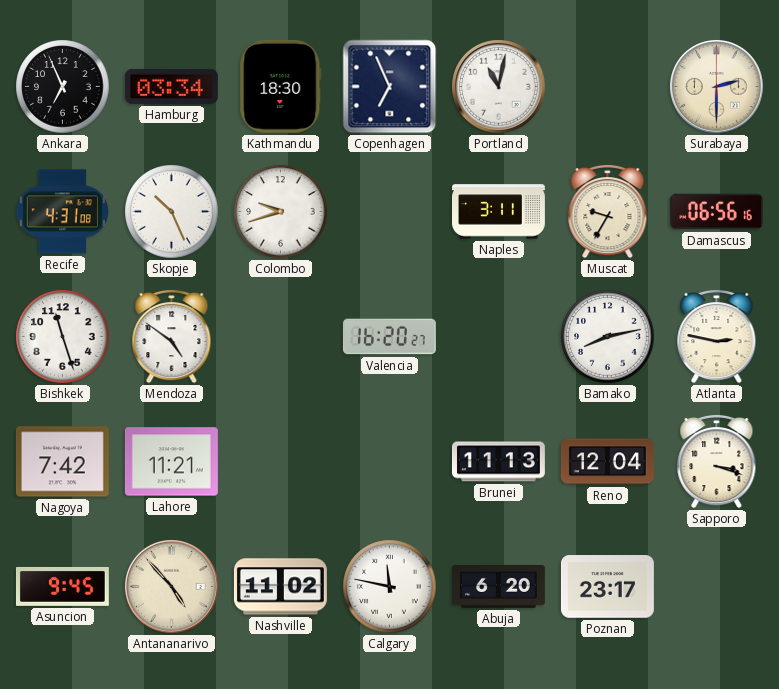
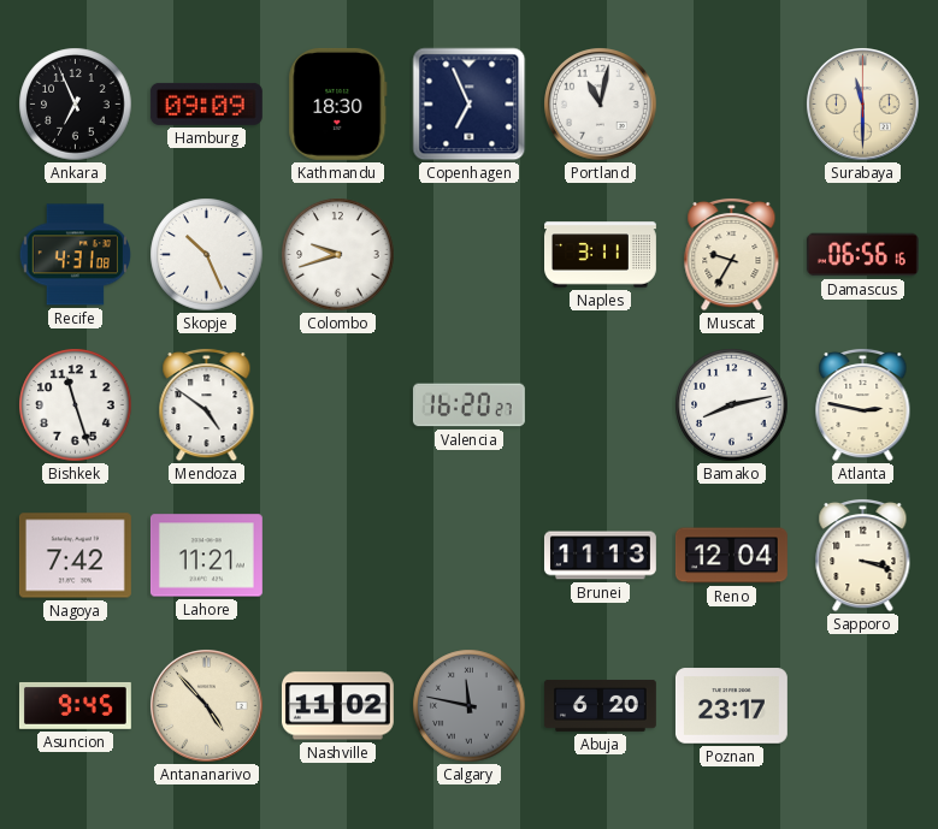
Hamburg: 03:34 -> 09:09 (206, 103)
Surabaya: 2:30 -> 11:30 (863, 105)
Calgary dial: white -> grey (470, 706)
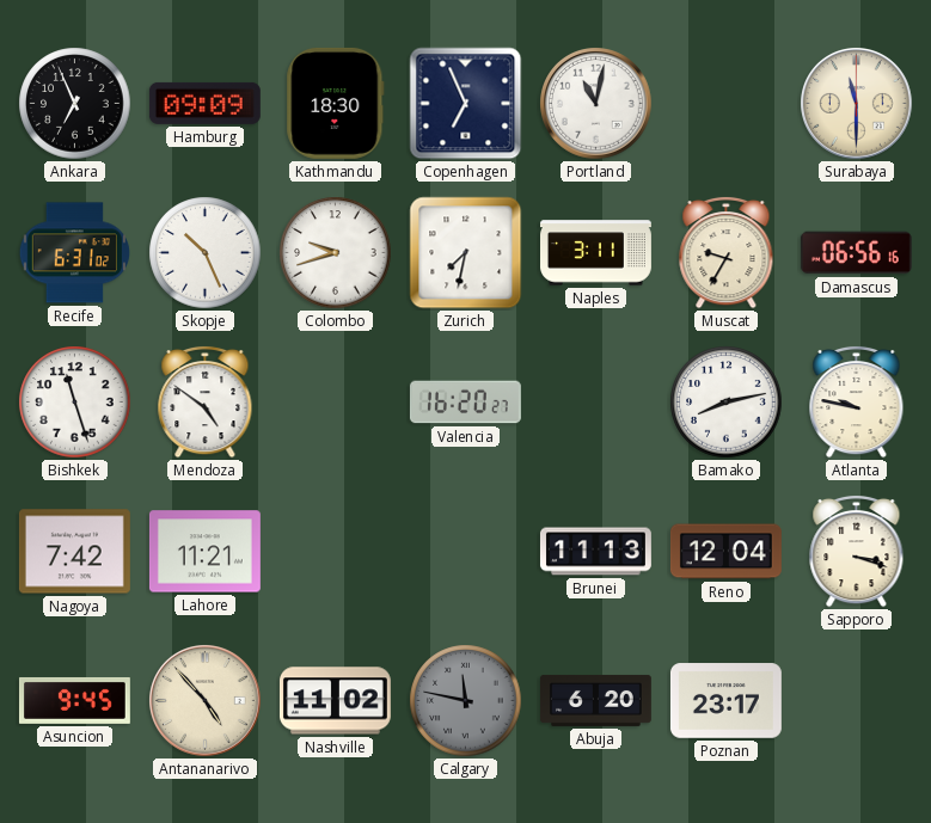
Recife: 4:31 -> 6:31 (74, 253)
Zurich: none -> 7:32 (466, 253)
Atlanta: 2:47 -> 9:47 (857, 401)
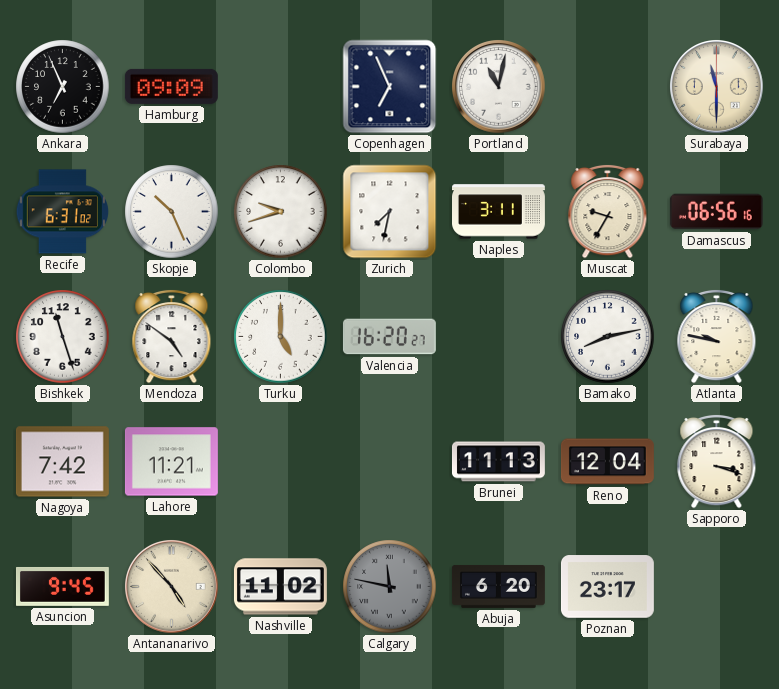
Kathmandu: 18:30 -> none (336, 103)
Turku: none -> 5:00 (281, 337)
